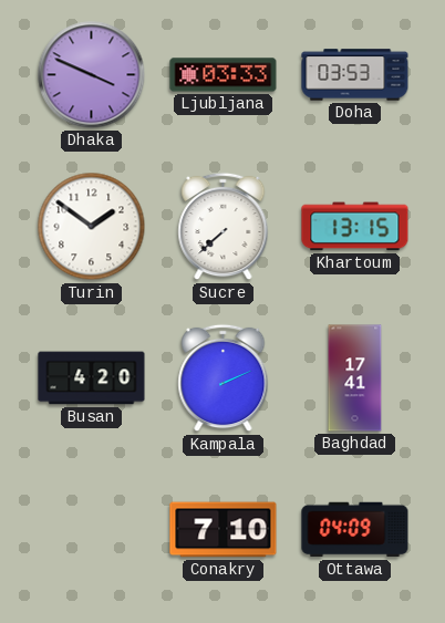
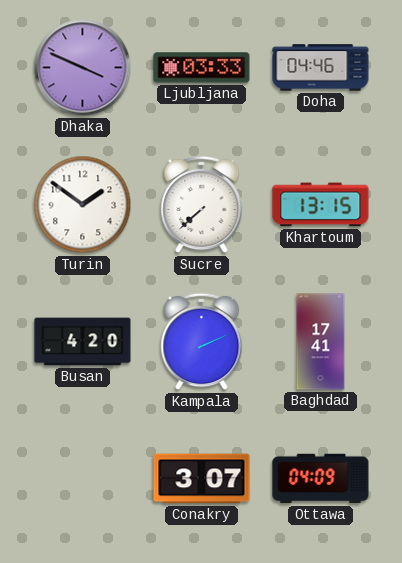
Doha: 03:53 -> 04:46 (321, 68)
Conakry: 7:10 -> 3:07 (202, 479)
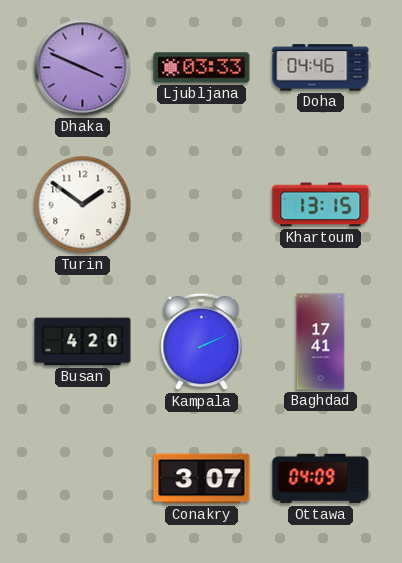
Sucre: 7:38 -> none (202, 205)
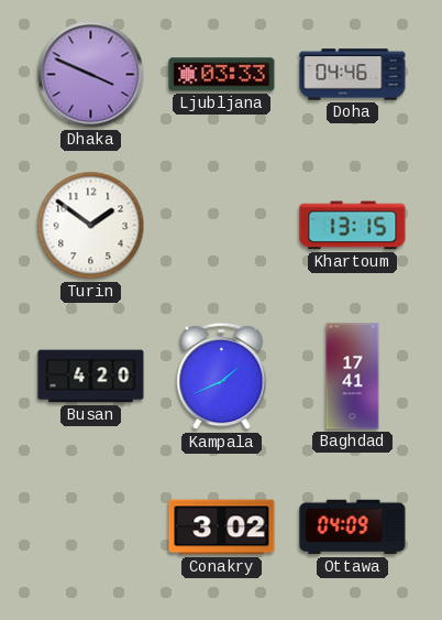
Kampala: 2:11 -> 1:41 (222, 377)
Conakry: 3:07 -> 3:02 (222, 527)
